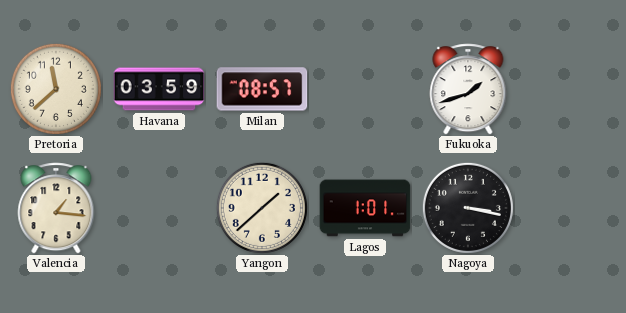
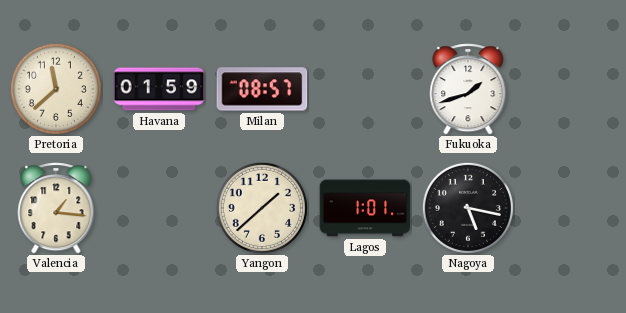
Havana: 03:59 -> 01:59 (159, 89)
Nagoya: 3:17 -> 5:17 (468, 208)
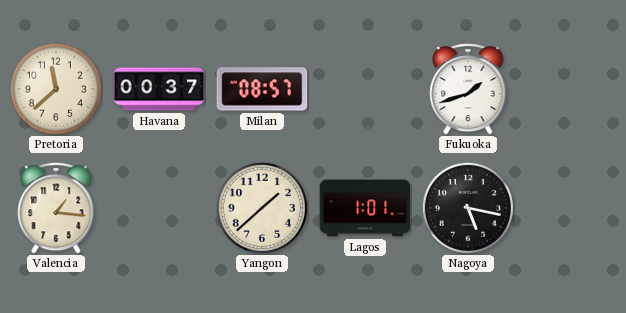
Havana: 01:59 -> 00:37 (159, 89)
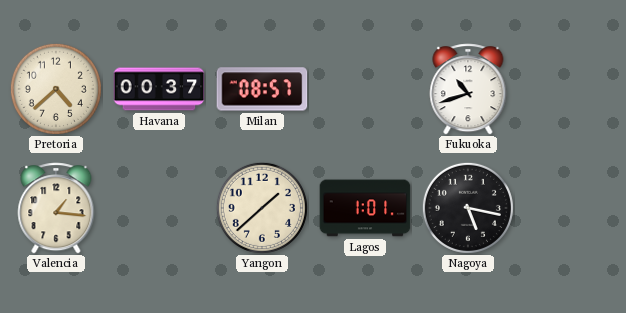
Pretoria: 11:38 -> 4:38 (56, 89)
Fukuoka: 1:42 -> 10:42 (468, 89)
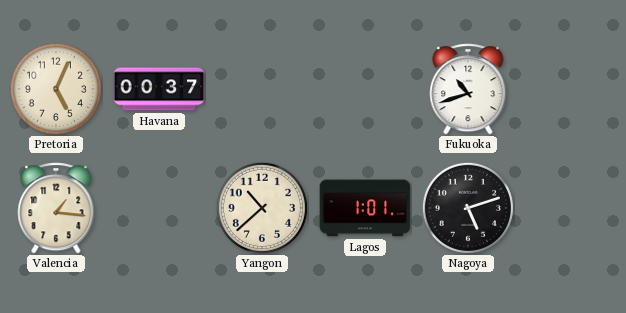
Pretoria: 4:38 -> 5:04 (56, 89)
Milan: 08:57 -> none (262, 89)
Yangon: 1:38 -> 10:38 (262, 208)
Nagoya: 5:17 -> 5:12 (468, 208)
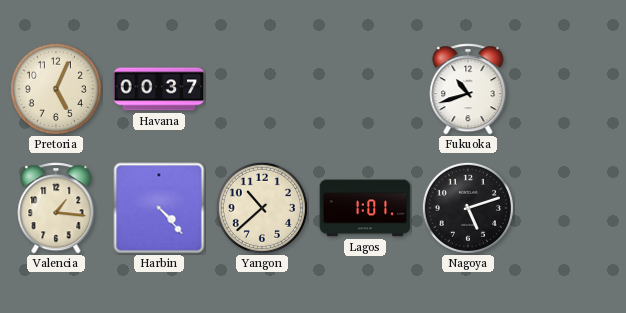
Harbin: none -> 4:23 (159, 208)
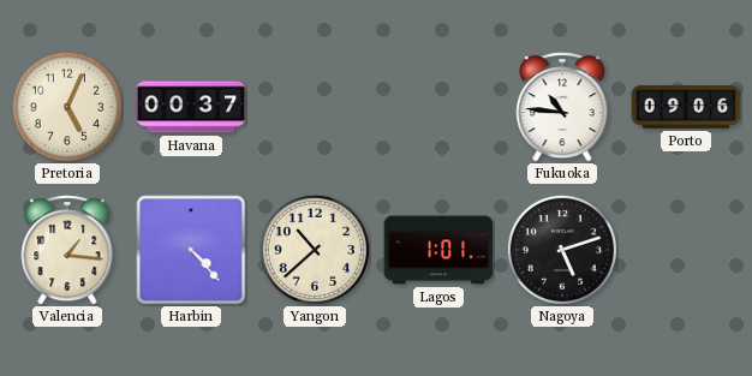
Fukuoka: 10:42 -> 10:46 (562, 107)
Porto: none -> 09:06 (686, 107)
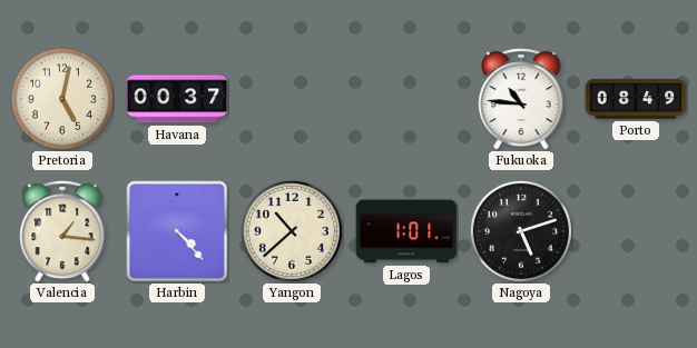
Pretoria: 5:04 -> 5:02 (62, 99)
Porto: 09:06 -> 08:49 (636, 99)
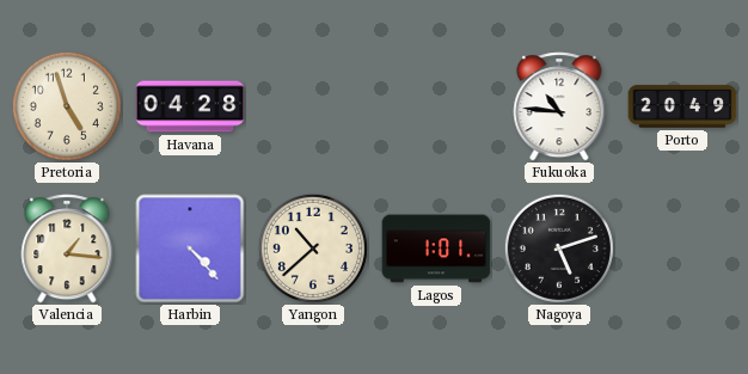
Pretoria: 5:02 -> 4:57 (67, 106)
Havana: 00:37 -> 04:28 (190, 106)
Porto: 08:49 -> 20:49 (682, 106)
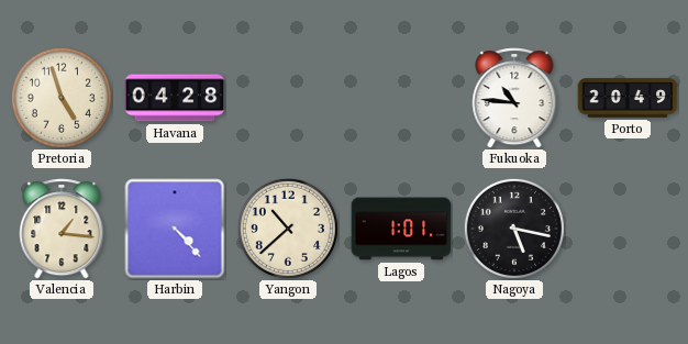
Nagoya: 5:12 -> 5:17 (514, 229)
